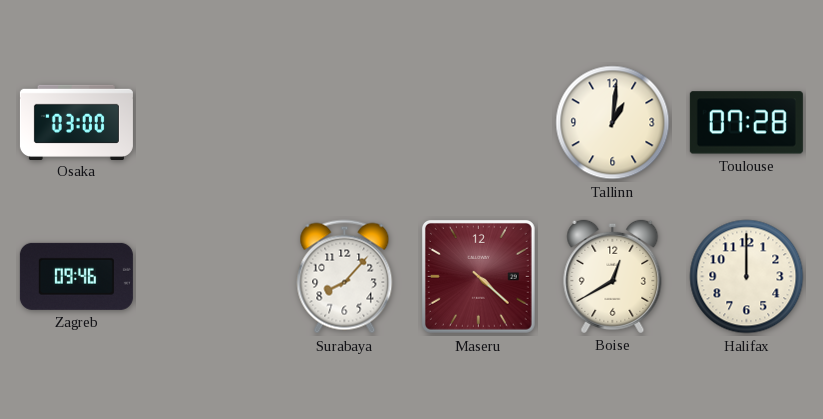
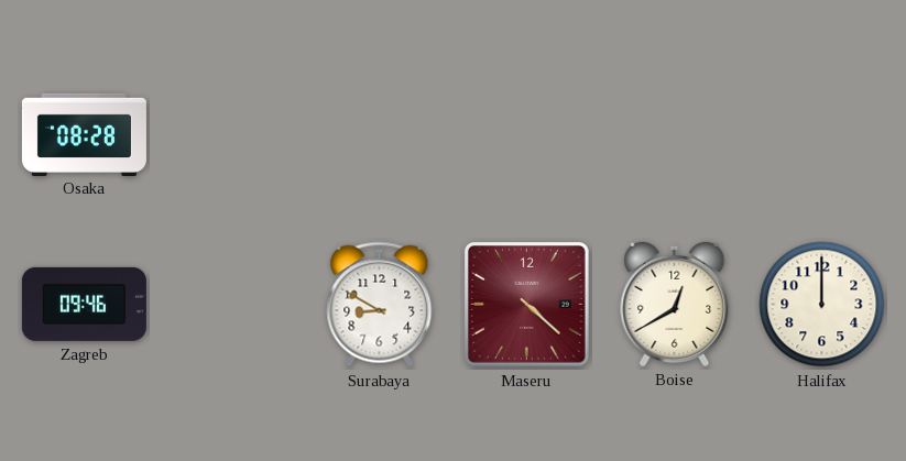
Osaka: 03:00 -> 08:28 (84, 134)
Tallinn: 1:01 -> none (613, 123)
Toulouse: 07:28 -> none (746, 123)
Surabaya: 8:07 -> 8:50 (380, 305)
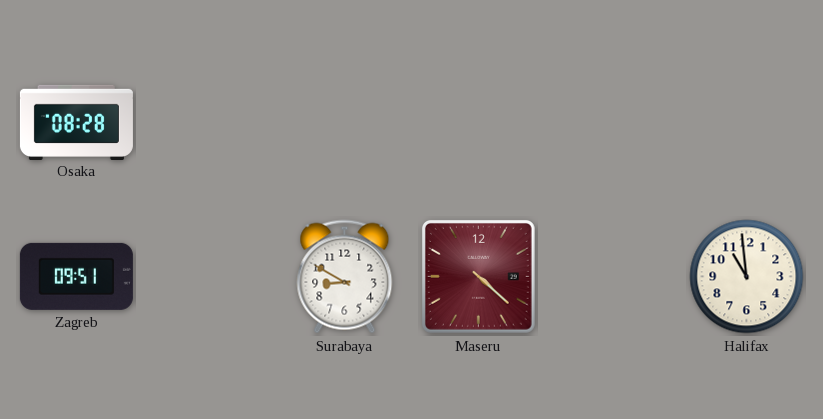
Zagreb: 09:46 -> 09:51 (76, 276)
Boise: 12:40 -> none (675, 304)
Halifax: 12:00 -> 10:59 (747, 277)
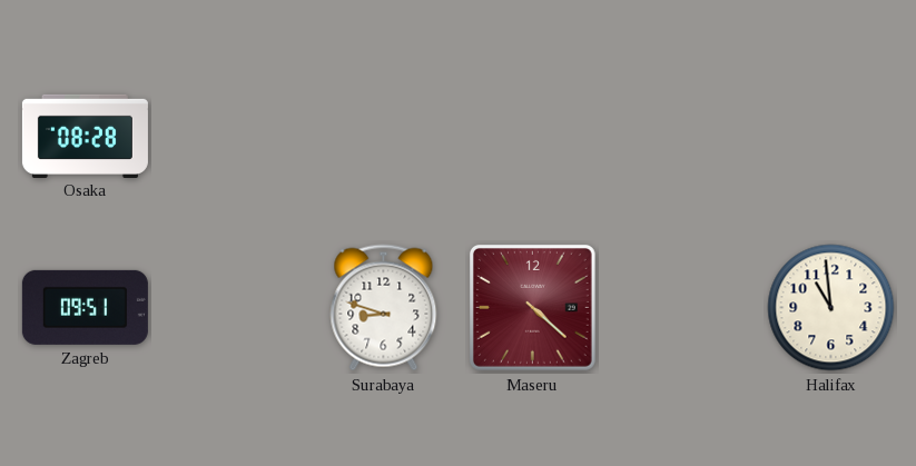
Surabaya: 8:50 -> 8:48 (384, 308)
